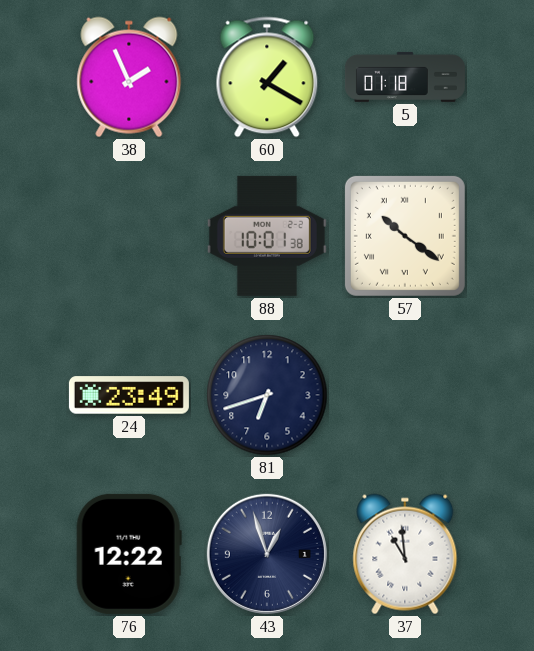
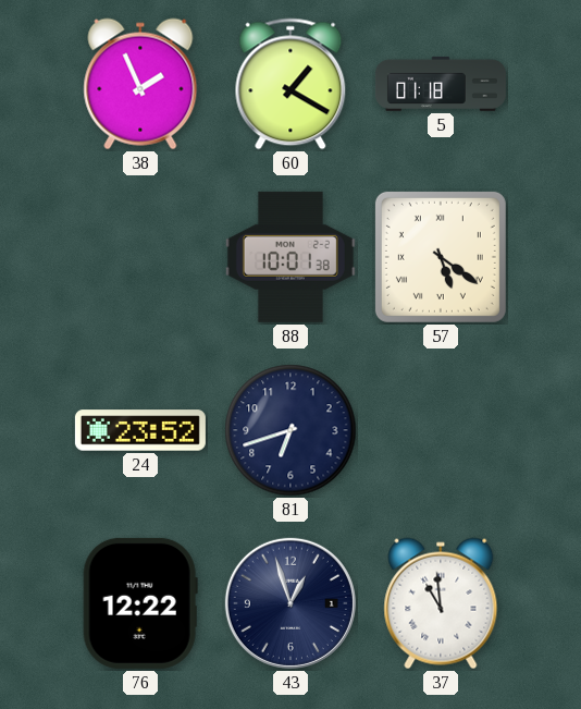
57: 10:21 -> 5:21 (441, 257)
24: 23:49 -> 23:52 (140, 430)
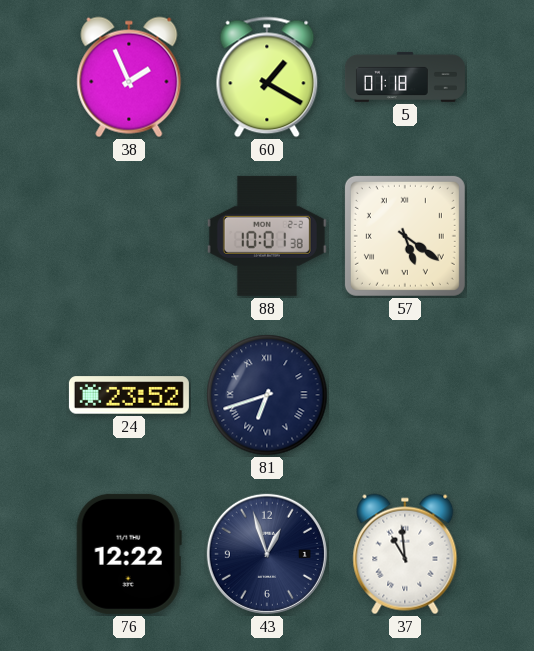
81 numerals: Arabic -> Roman (267, 395)
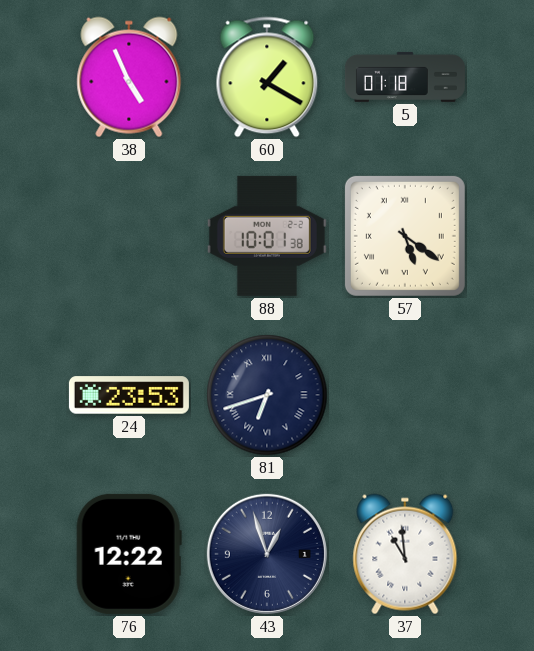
38: 1:56 -> 4:56 (129, 77)
24: 23:52 -> 23:53 (129, 395)
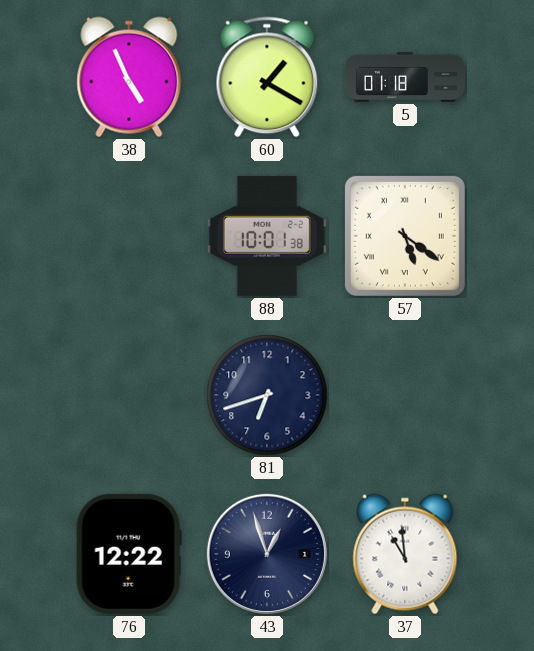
24: 23:53 -> none (129, 395)
81 numerals: Roman -> Arabic (267, 395)
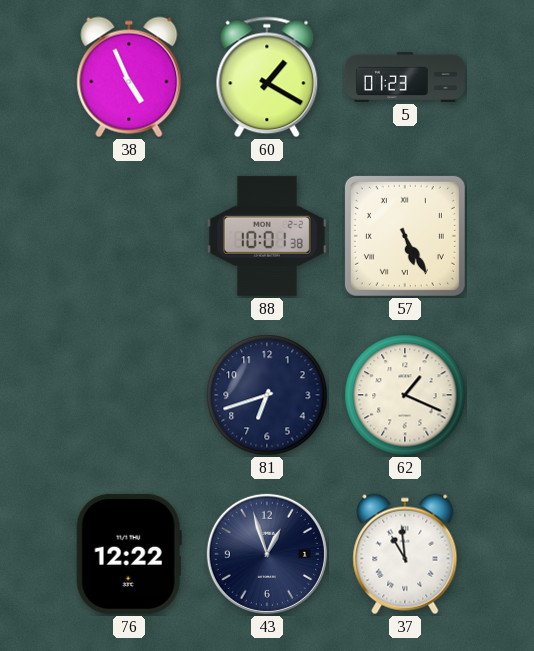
5: 01:18 -> 01:23 (405, 77)
57: 5:21 -> 5:25 (405, 236)
62: none -> 1:19 (405, 395)
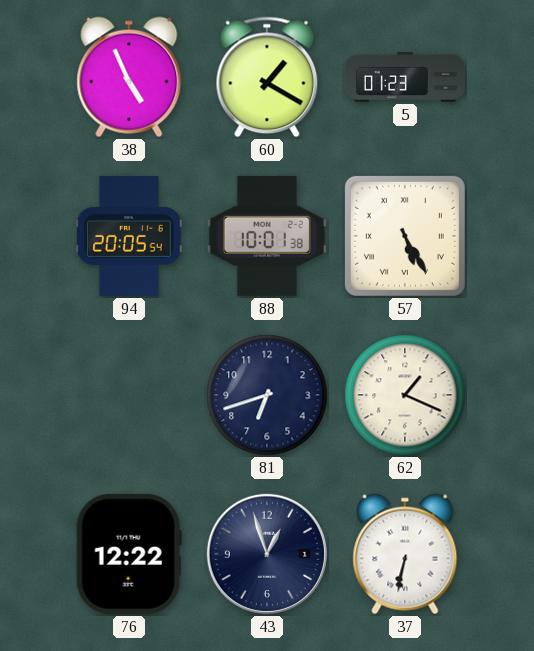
94: none -> 20:05 (129, 236)
37: 10:59 -> 6:32 (405, 554)
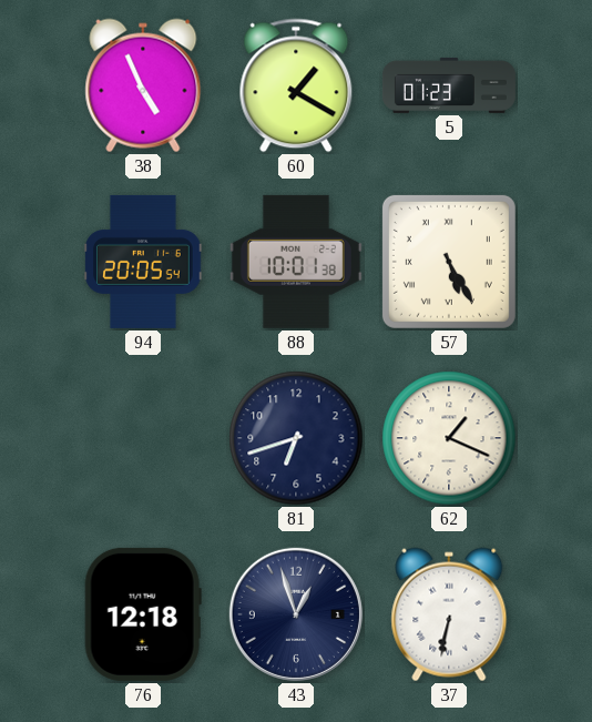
76: 12:22 -> 12:18 (143, 614)
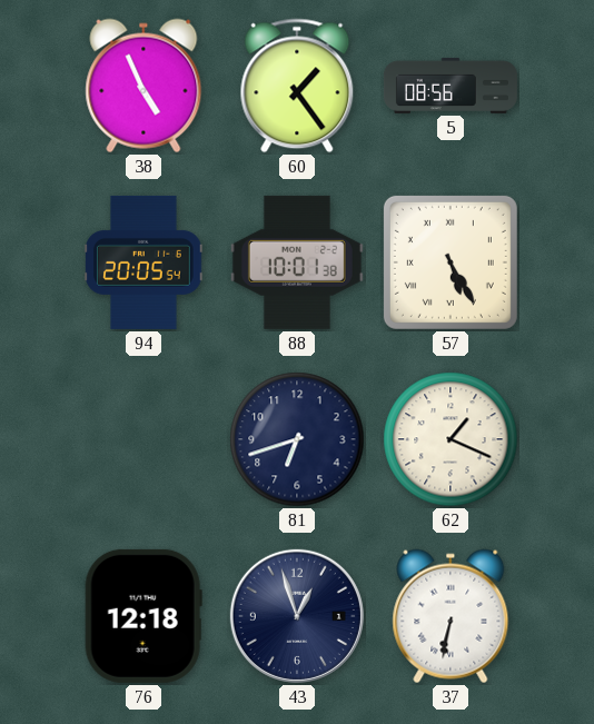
60: 1:20 -> 1:24 (297, 86)
5: 01:23 -> 08:56 (451, 86)
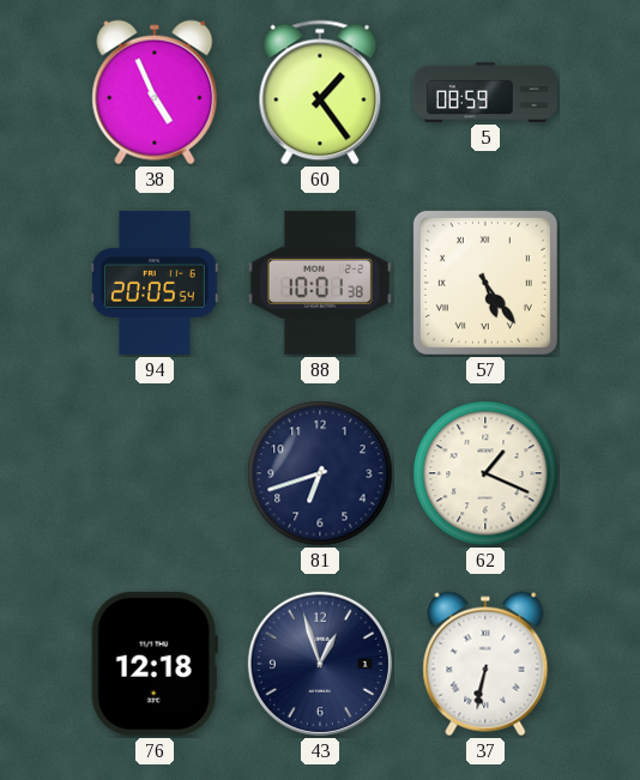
5: 08:56 -> 08:59 (485, 92)
57: 5:25 -> 5:24 (485, 283)
